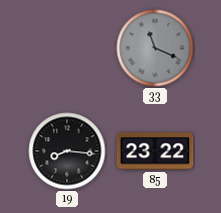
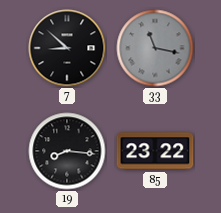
7: none -> 8:52 (67, 48)
33: 11:19 -> 11:17 (155, 48)
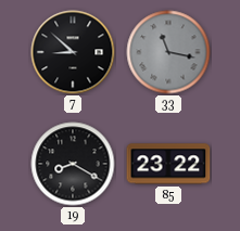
19: 8:16 -> 8:20 (73, 164)
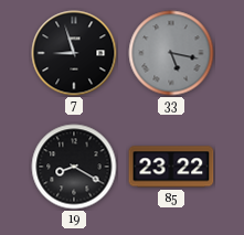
7: 8:52 -> 8:57 (74, 53)
33: 11:17 -> 5:17 (171, 53)
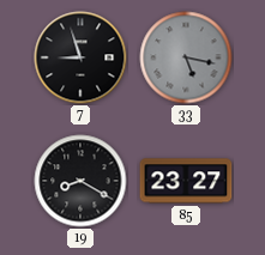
85: 23:22 -> 23:27 (186, 181)
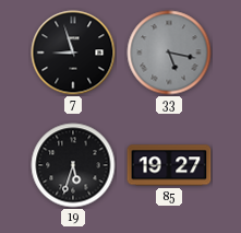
19: 8:20 -> 5:33 (73, 165)
85: 23:27 -> 19:27 (169, 165)
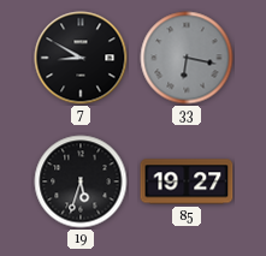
7: 8:57 -> 8:50 (81, 58)
33: 5:17 -> 6:17 (187, 58)
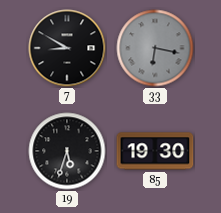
85: 19:27 -> 19:30 (155, 151)
